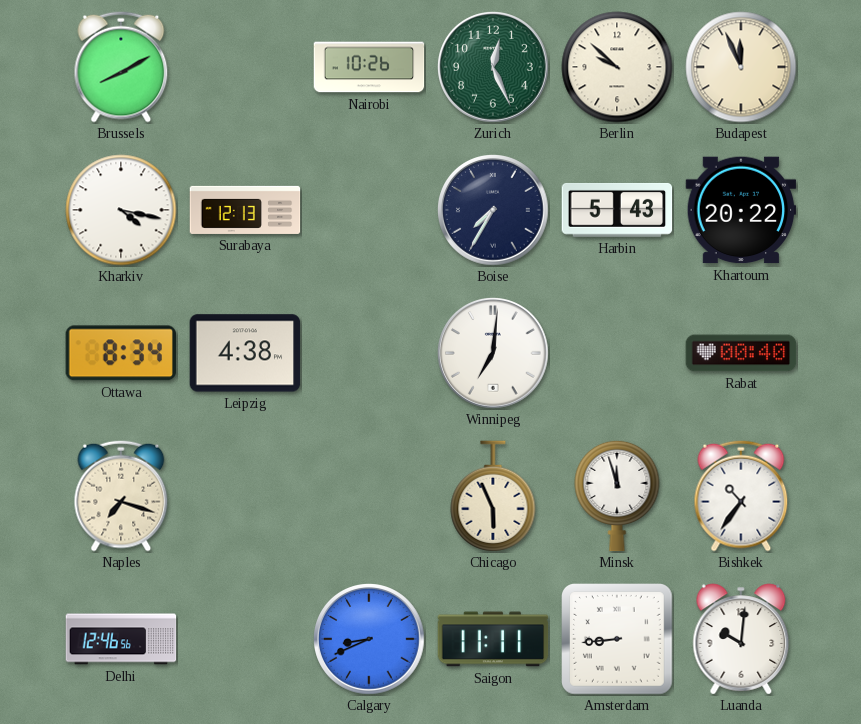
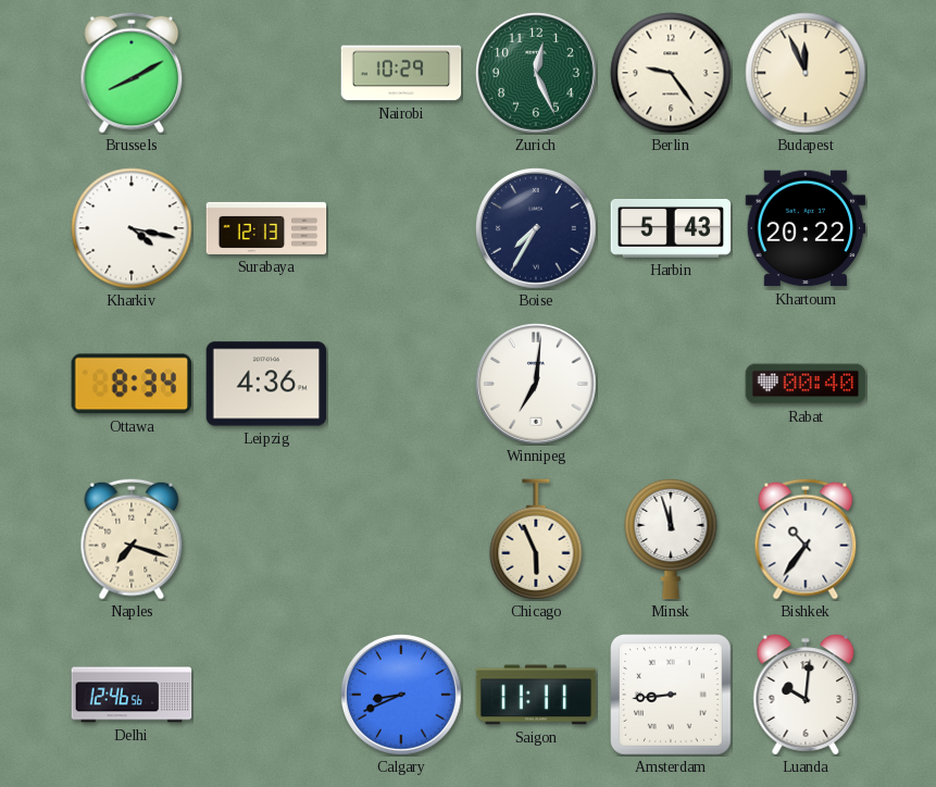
Nairobi: 10:26 -> 10:29 (401, 73)
Berlin: 9:52 -> 9:24 (671, 73)
Leipzig: 4:38 -> 4:36 (266, 384)
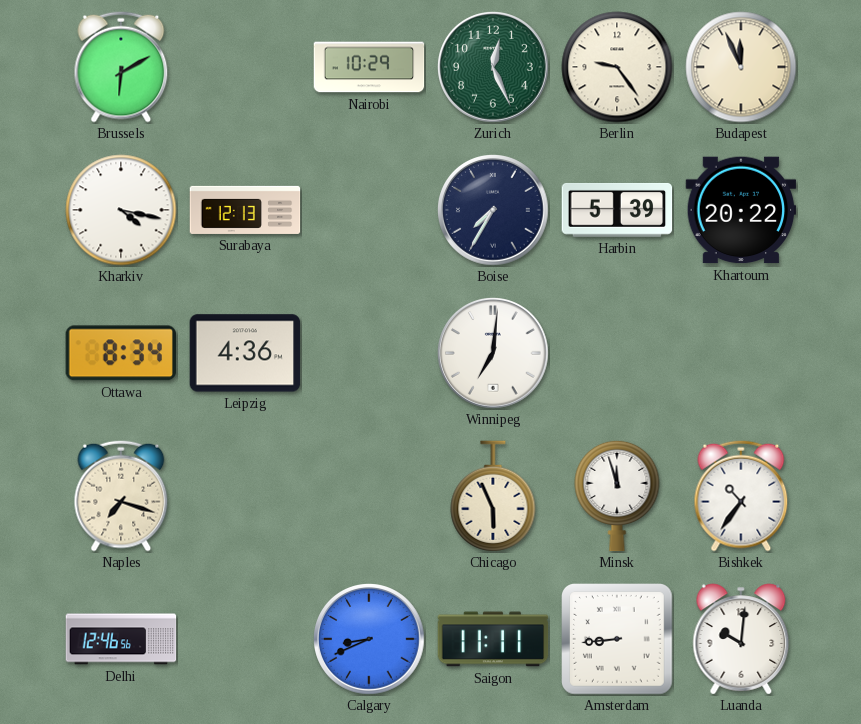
Brussels: 8:10 -> 6:10 (121, 67)
Harbin: 5:43 -> 5:39 (617, 210)
Rabat: 00:40 -> none (806, 384)
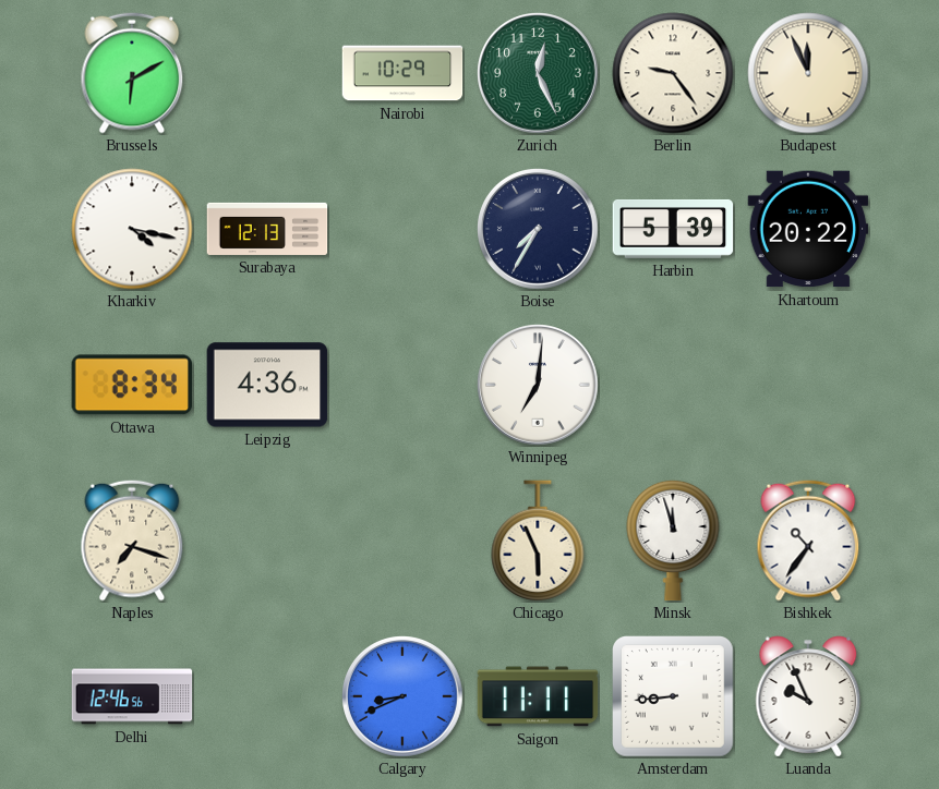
Luanda: 10:01 -> 9:56 (808, 696)
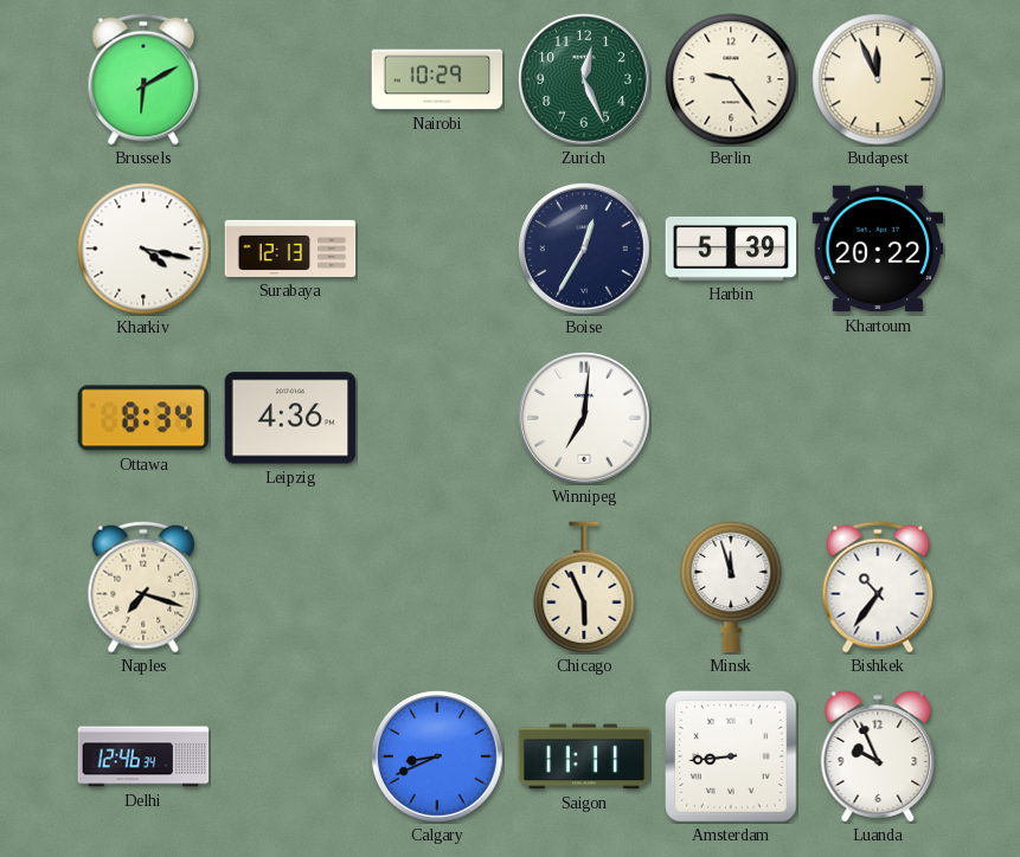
Boise: 7:35 -> 12:35 (585, 250)
Delhi: 12:46:56 -> 12:46:34 (143, 756)
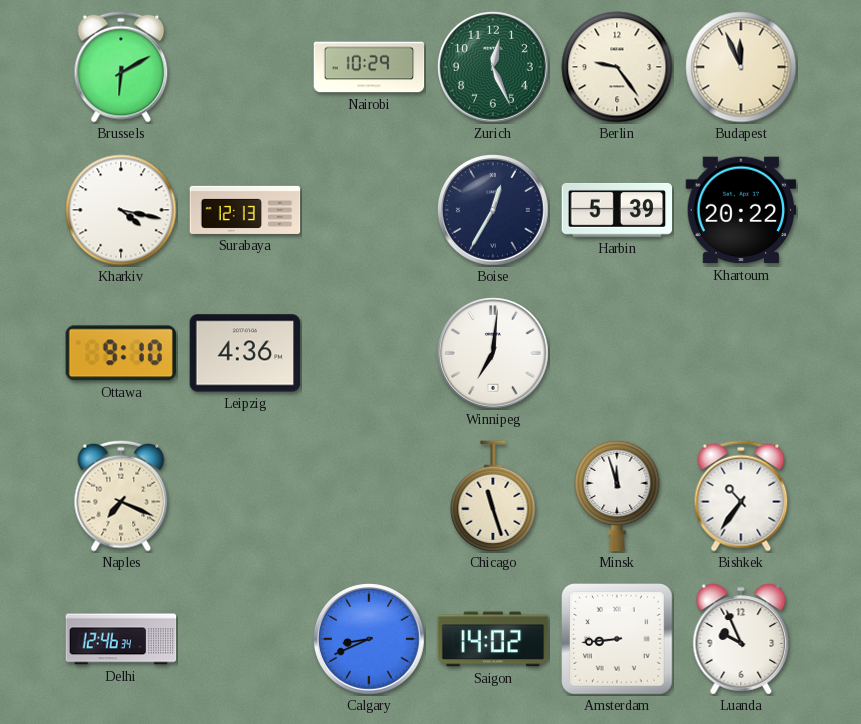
Ottawa: 8:34 -> 9:10 (121, 353)
Naples: 7:18 -> 7:19 (121, 496)
Chicago: 5:56 -> 11:27 (493, 496)
Saigon: 11:11 -> 14:02 (493, 639)
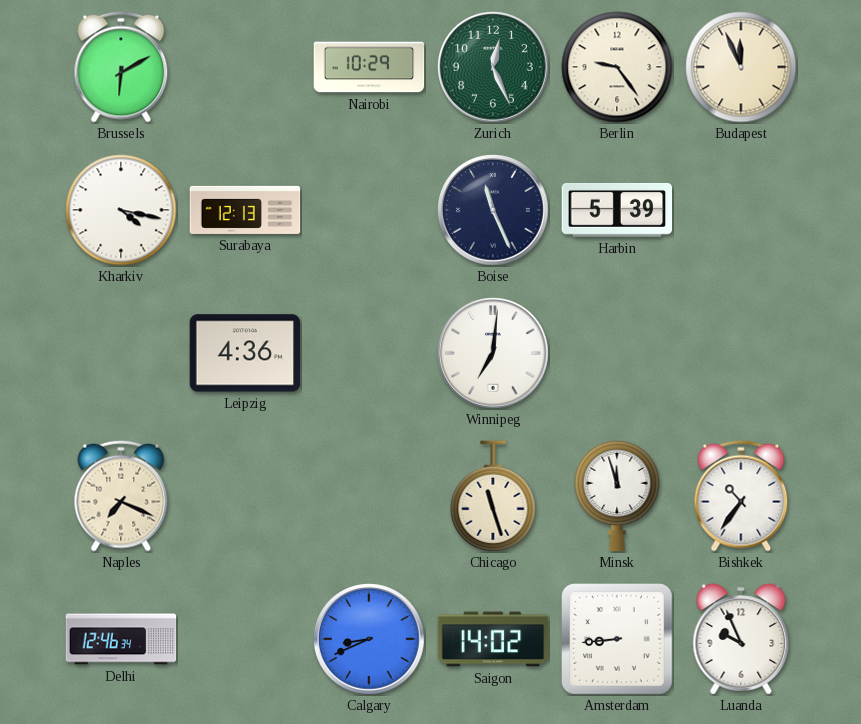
Boise: 12:35 -> 11:26 (494, 211)
Khartoum: 20:22 -> none (741, 210)
Ottawa: 9:10 -> none (121, 353)
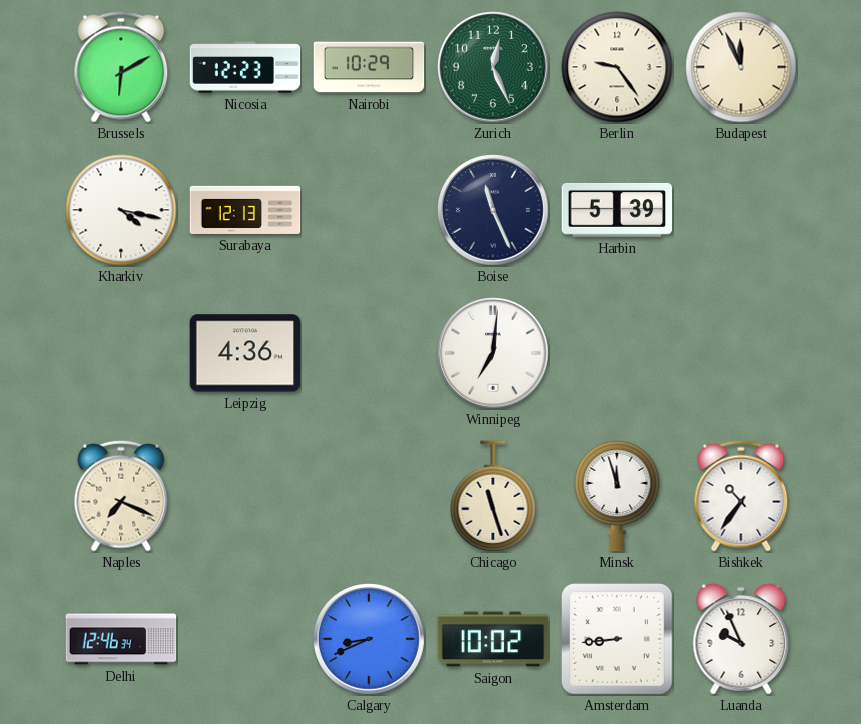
Nicosia: none -> 12:23 (245, 67)
Saigon: 14:02 -> 10:02 (493, 639)
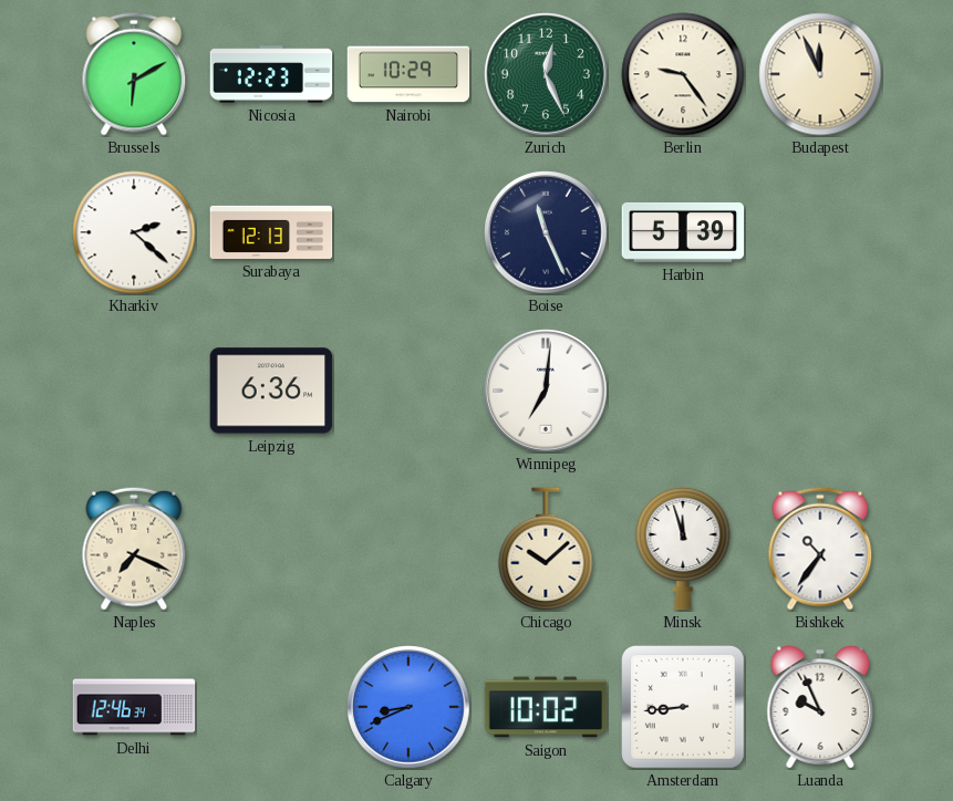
Kharkiv: 4:17 -> 2:22 (134, 232)
Leipzig: 4:36 -> 6:36 (271, 391)
Chicago: 11:27 -> 10:08 (546, 549)
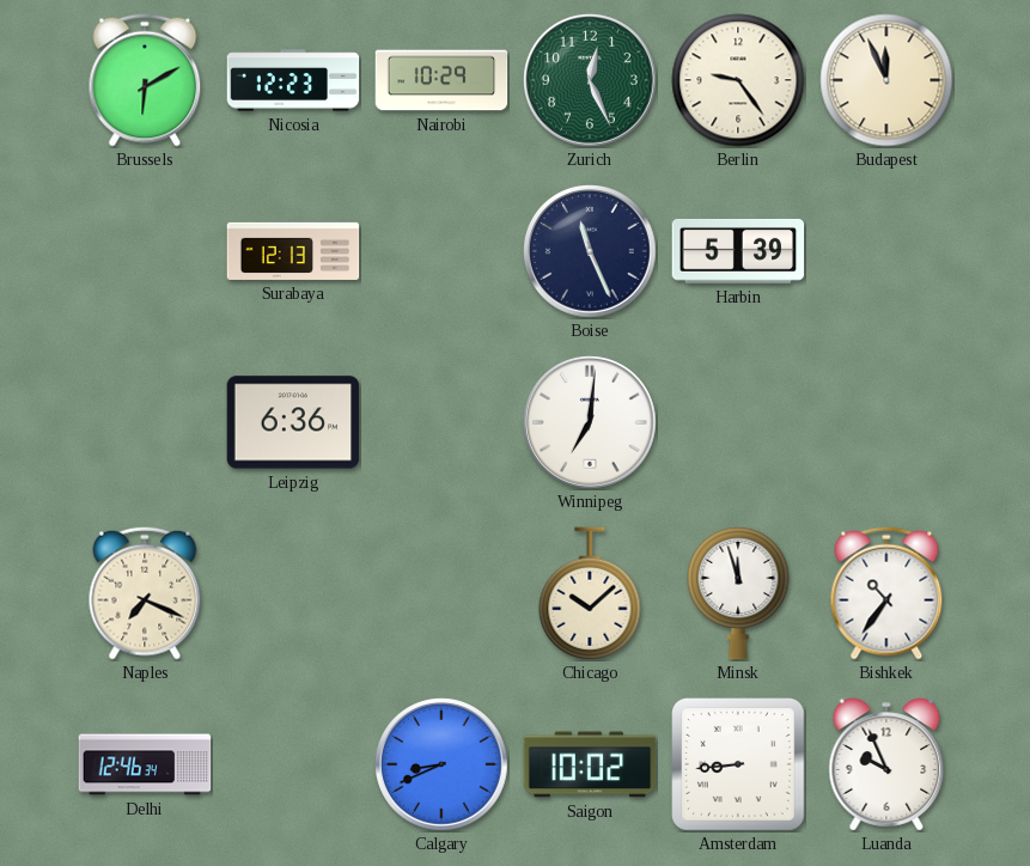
Kharkiv: 2:22 -> none (134, 232)
